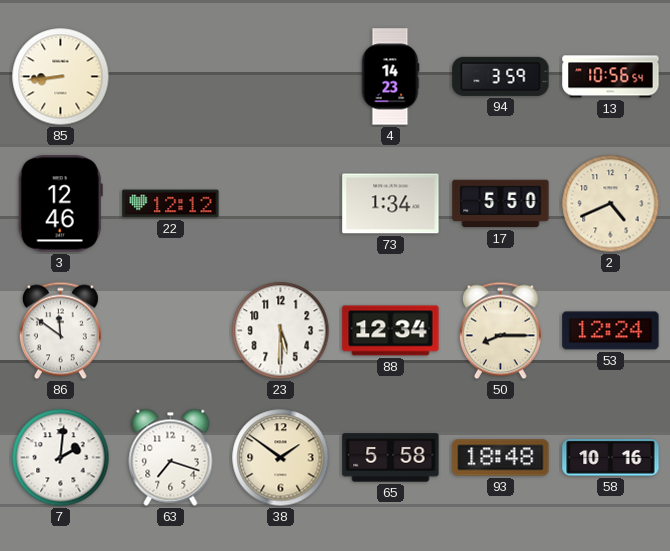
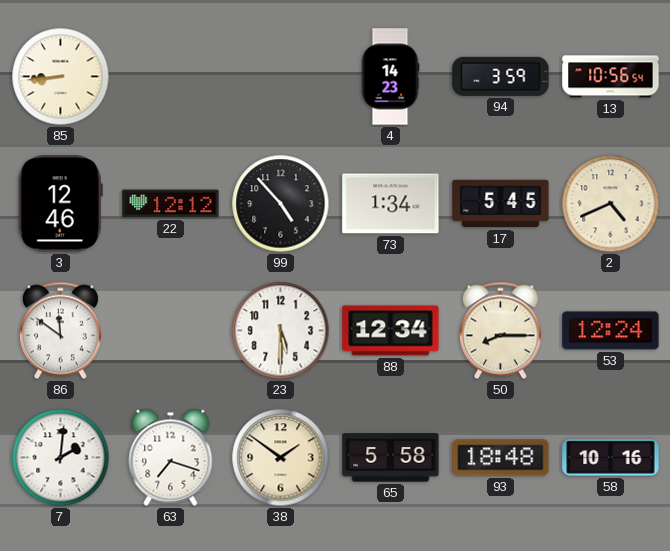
99: none -> 4:53 (281, 204)
17: 5:50 -> 5:45 (501, 204)
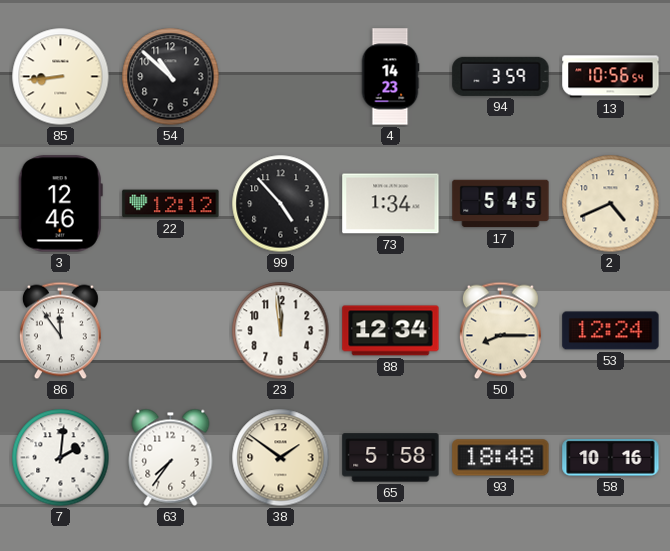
54: none -> 10:52 (171, 77)
86: 11:51 -> 11:54 (60, 331)
23: 5:30 -> 11:59 (281, 331)
63: 7:18 -> 7:36 (171, 457)
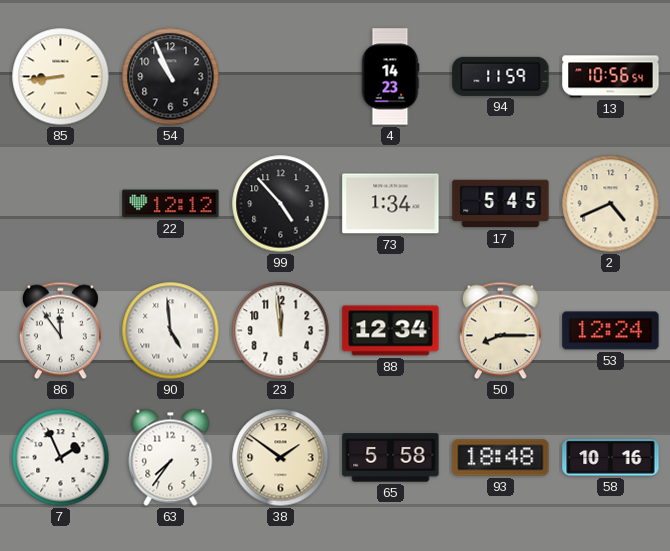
54: 10:52 -> 10:56 (171, 77)
94: 3:59 -> 11:59 (501, 76)
3: 12:46 -> none (60, 204)
90: none -> 4:59 (171, 331)
7: 2:01 -> 1:56 (61, 458)
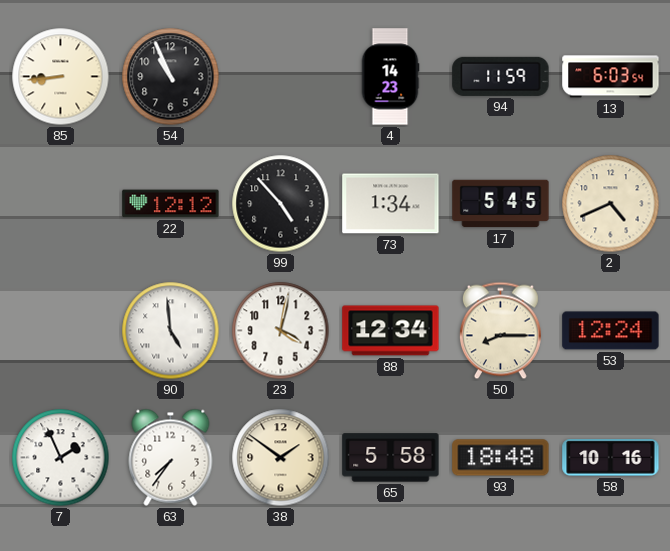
13: 10:56 -> 6:03 (611, 77)
86: 11:54 -> none (60, 331)
23: 11:59 -> 4:02 (281, 331)
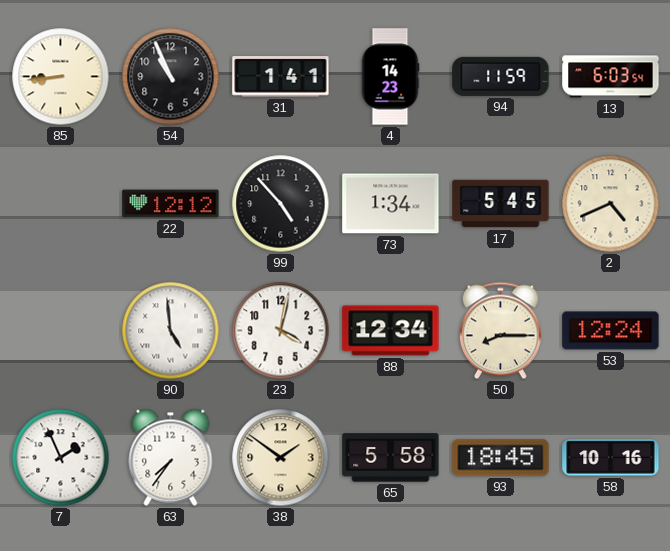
31: none -> 1:41 (281, 77)
93: 18:48 -> 18:45 (501, 458)
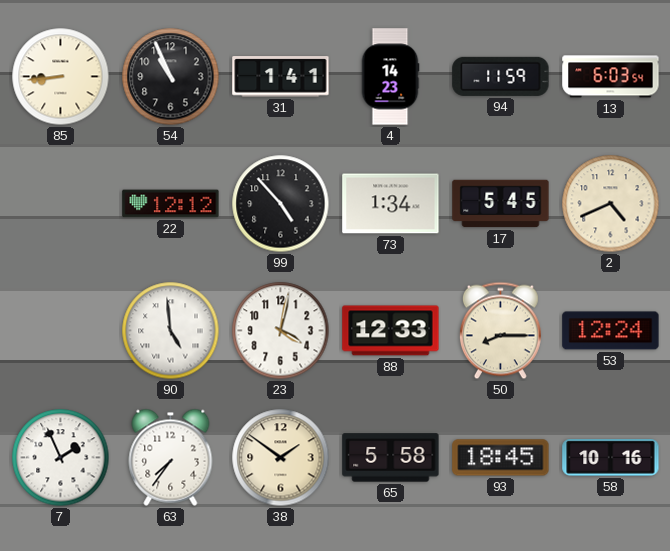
88: 12:34 -> 12:33 (391, 331)
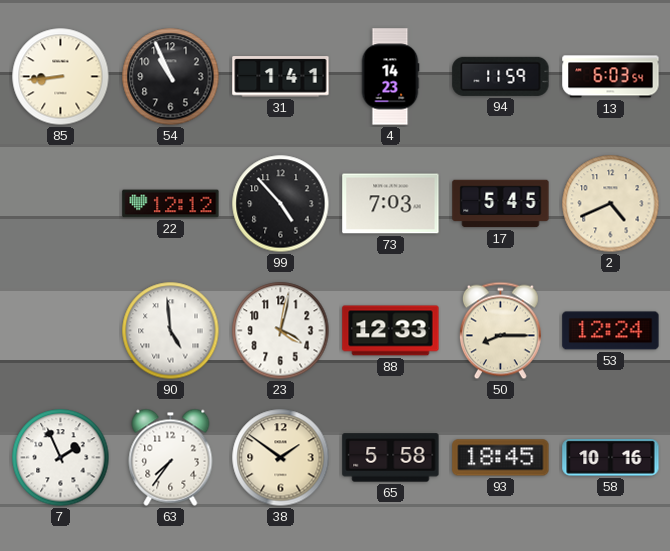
73: 1:34 -> 7:03 (391, 204)
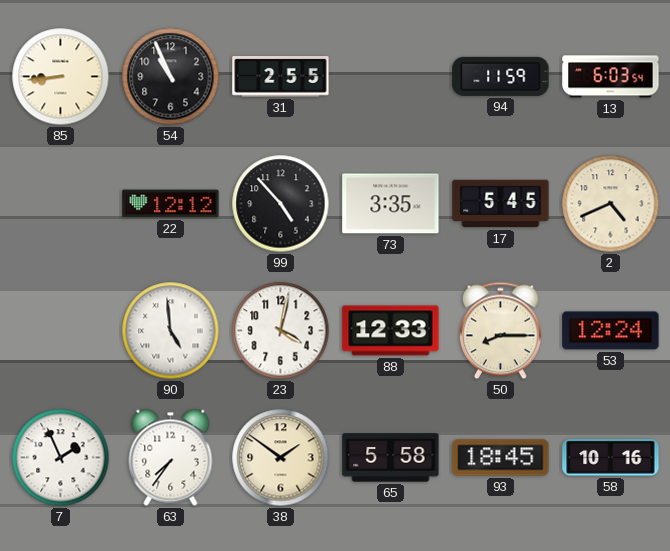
31: 1:41 -> 2:55 (281, 77)
4: 14:23 -> none (390, 77)
73: 7:03 -> 3:35 (391, 204)
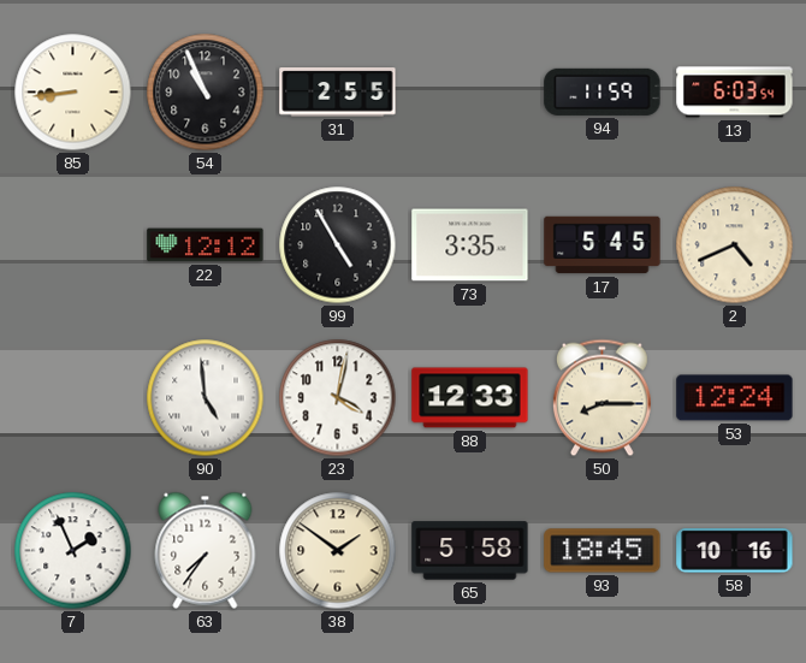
99: 4:53 -> 4:55 (338, 245)
